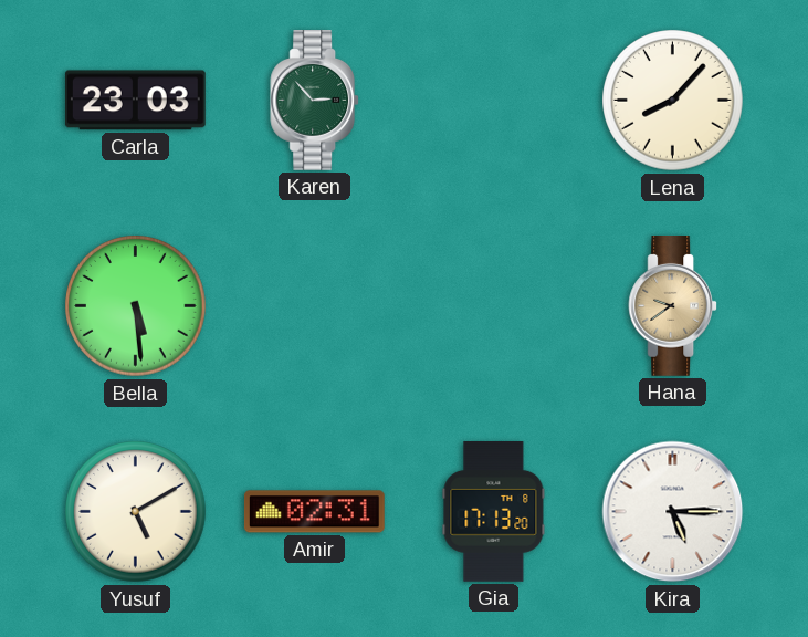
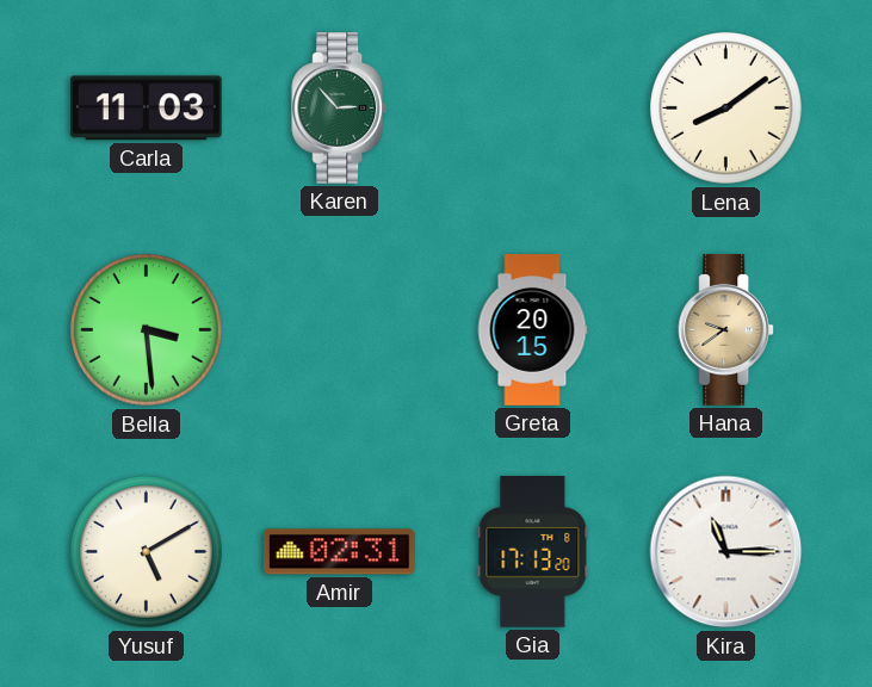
Carla: 23:03 -> 11:03 (146, 109)
Lena: 8:07 -> 8:09 (726, 109)
Bella: 5:29 -> 3:29 (147, 330)
Greta: none -> 20:15 (532, 330)
Kira: 5:15 -> 11:15 (726, 552)
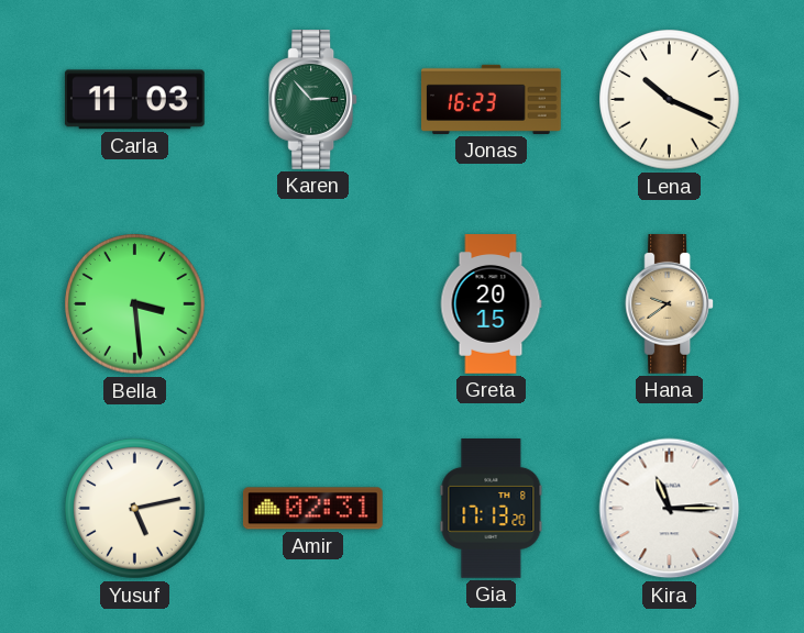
Jonas: none -> 16:23 (492, 99)
Lena: 8:09 -> 10:19 (670, 100)
Yusuf: 5:10 -> 5:13 (135, 509)
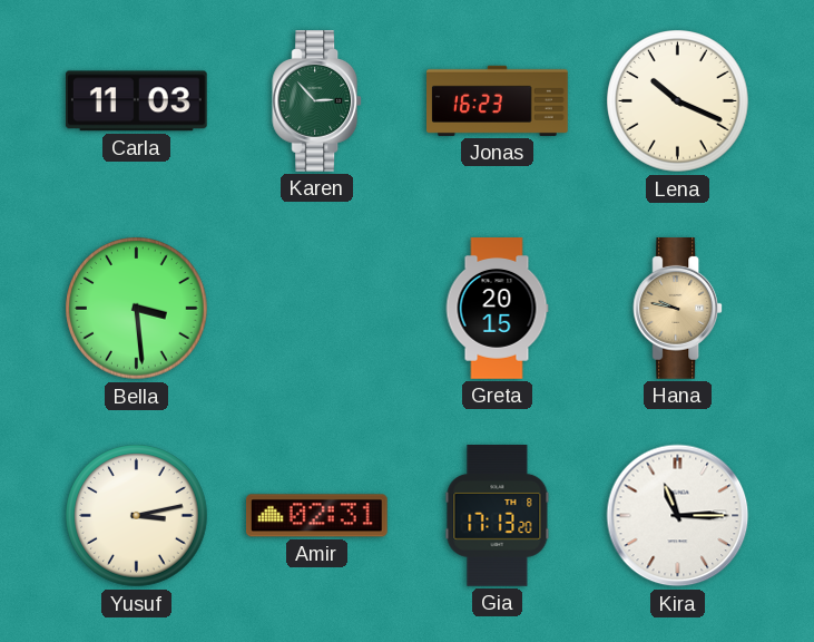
Hana: 9:39 -> 9:47 (678, 309)
Yusuf: 5:13 -> 3:13 (137, 516)
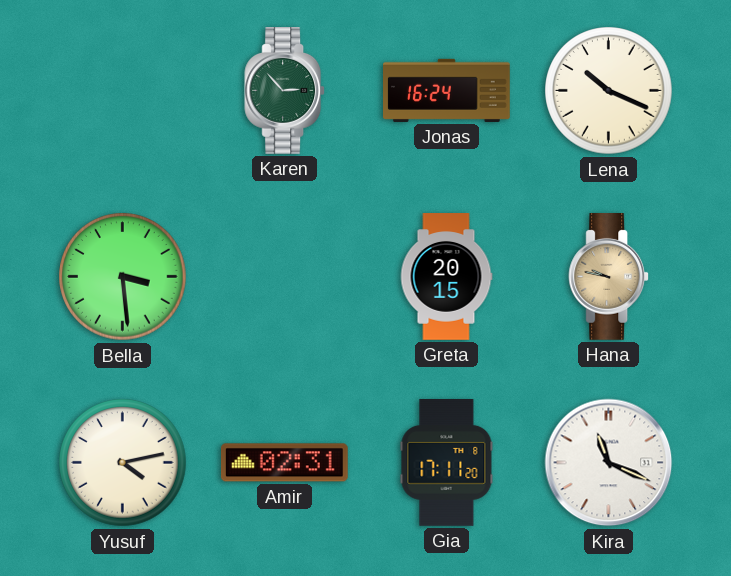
Carla: 11:03 -> none (136, 101)
Jonas: 16:23 -> 16:24 (447, 90)
Yusuf: 3:13 -> 4:13 (123, 463)
Gia: 17:13 -> 17:11 (447, 463)
Kira: 11:15 -> 11:19 (609, 463)
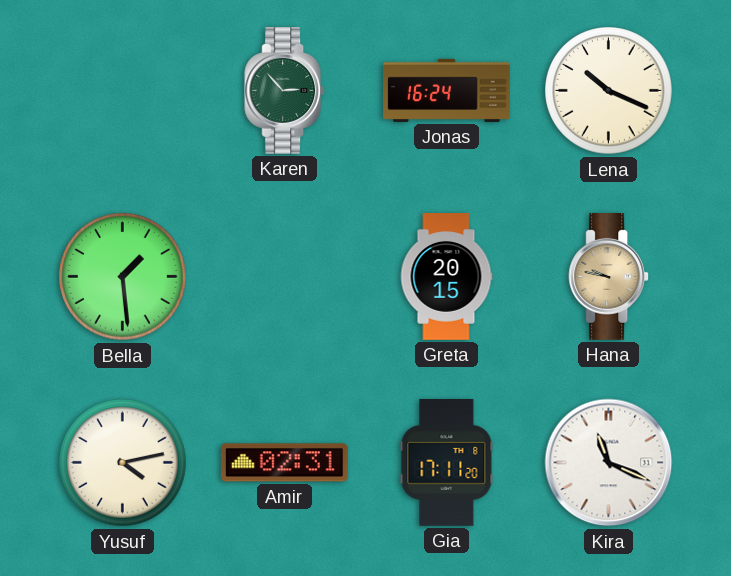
Bella: 3:29 -> 1:29 (123, 277)
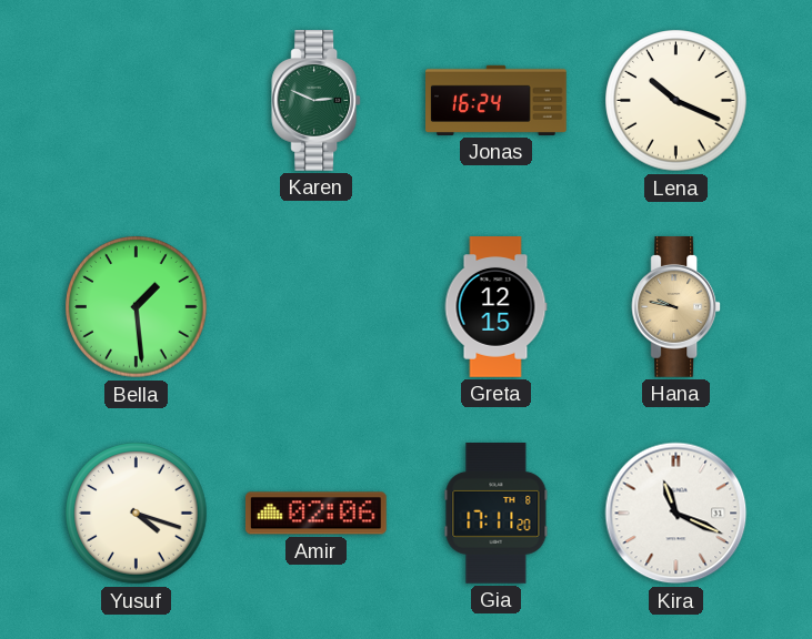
Karen: 2:53 -> 2:49 (317, 101)
Greta: 20:15 -> 12:15 (495, 307)
Yusuf: 4:13 -> 4:18 (137, 514)
Amir: 02:31 -> 02:06 (315, 514)
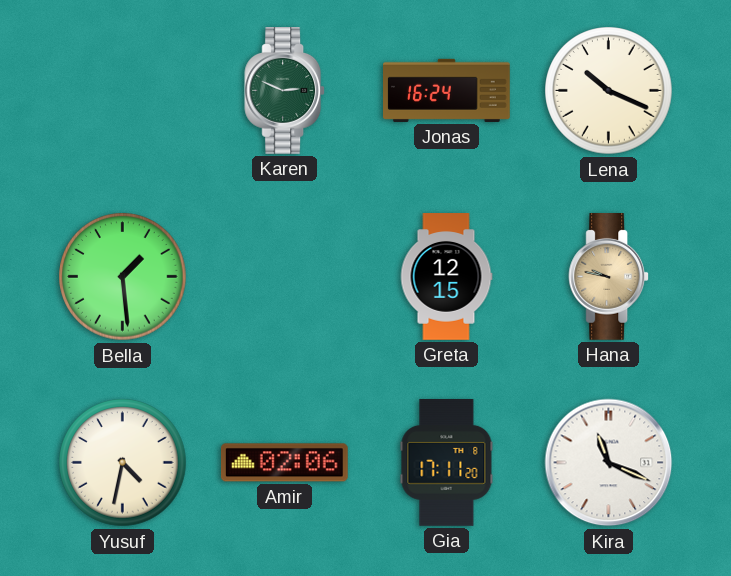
Yusuf: 4:18 -> 4:32 (123, 463)
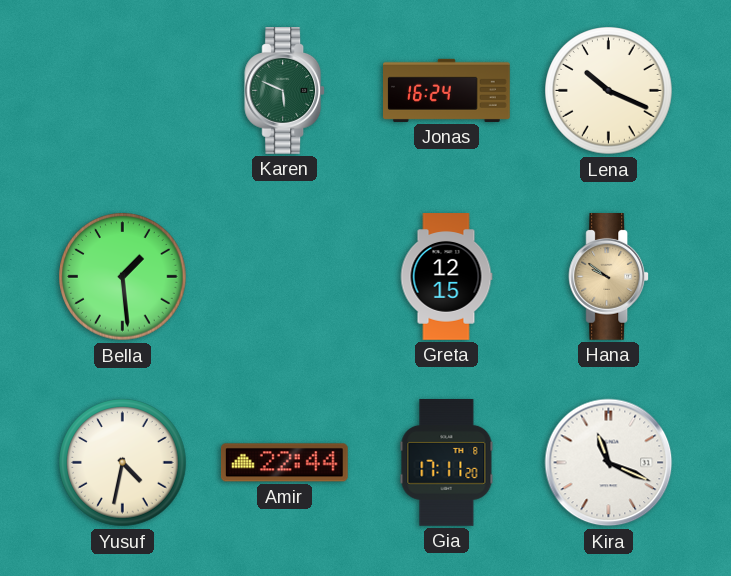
Karen: 2:49 -> 5:49 (285, 91)
Hana: 9:47 -> 9:51 (609, 277)
Amir: 02:06 -> 22:44 (284, 463)
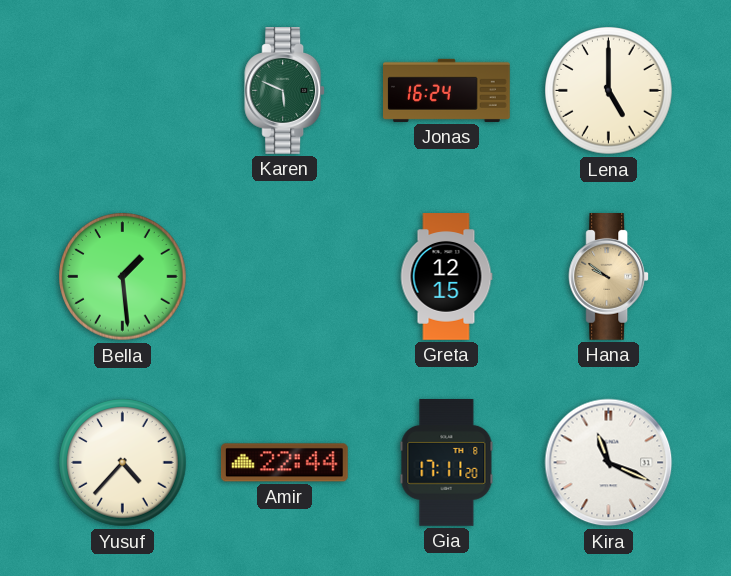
Lena: 10:19 -> 5:00 (609, 91)
Yusuf: 4:32 -> 4:37 (123, 463)
